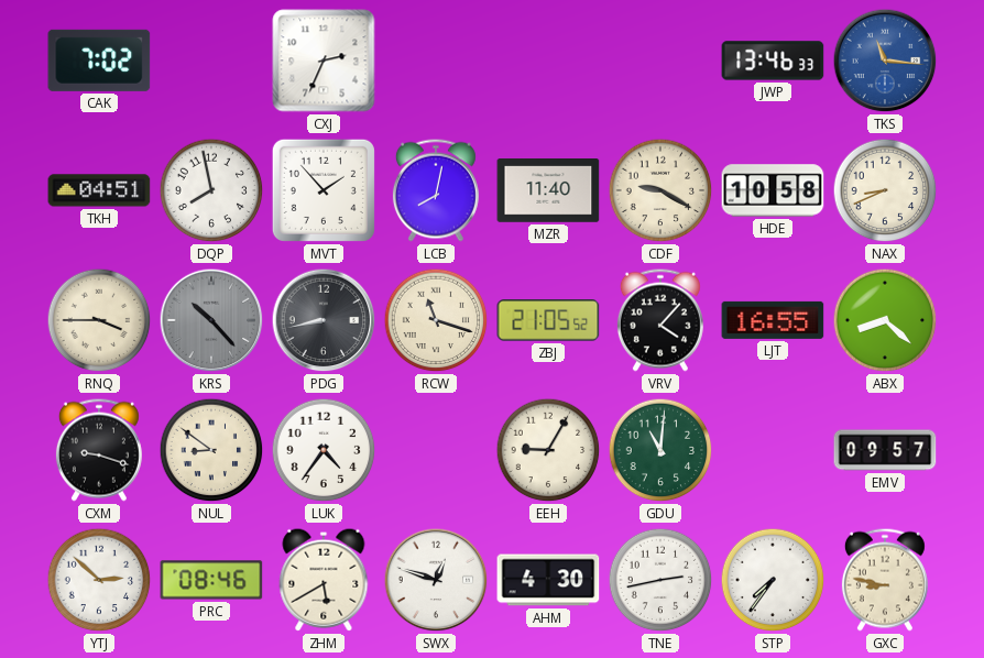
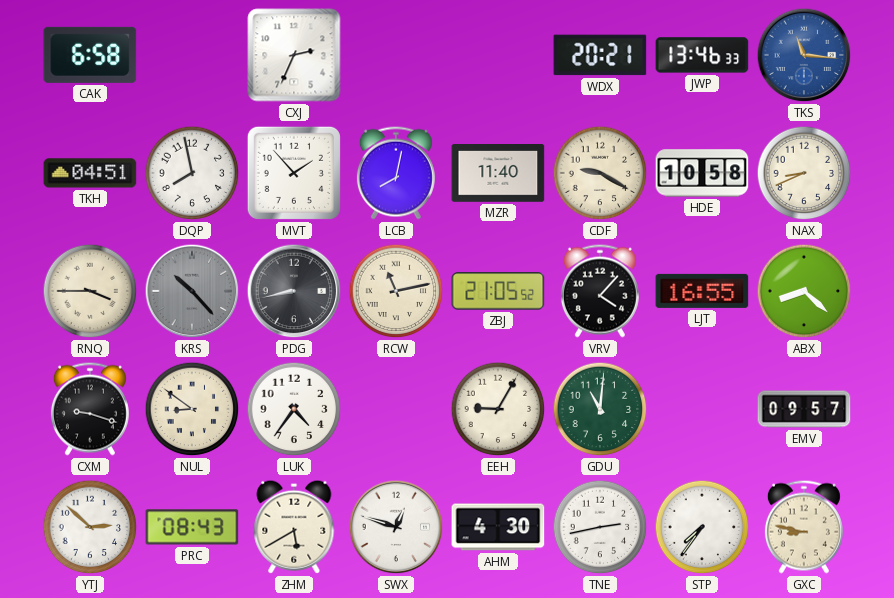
CAK: 7:02 -> 6:58 (90, 55)
WDX: none -> 20:21 (600, 55)
RCW: 11:18 -> 11:13 (396, 291)
PRC: 08:46 -> 08:43 (192, 527)
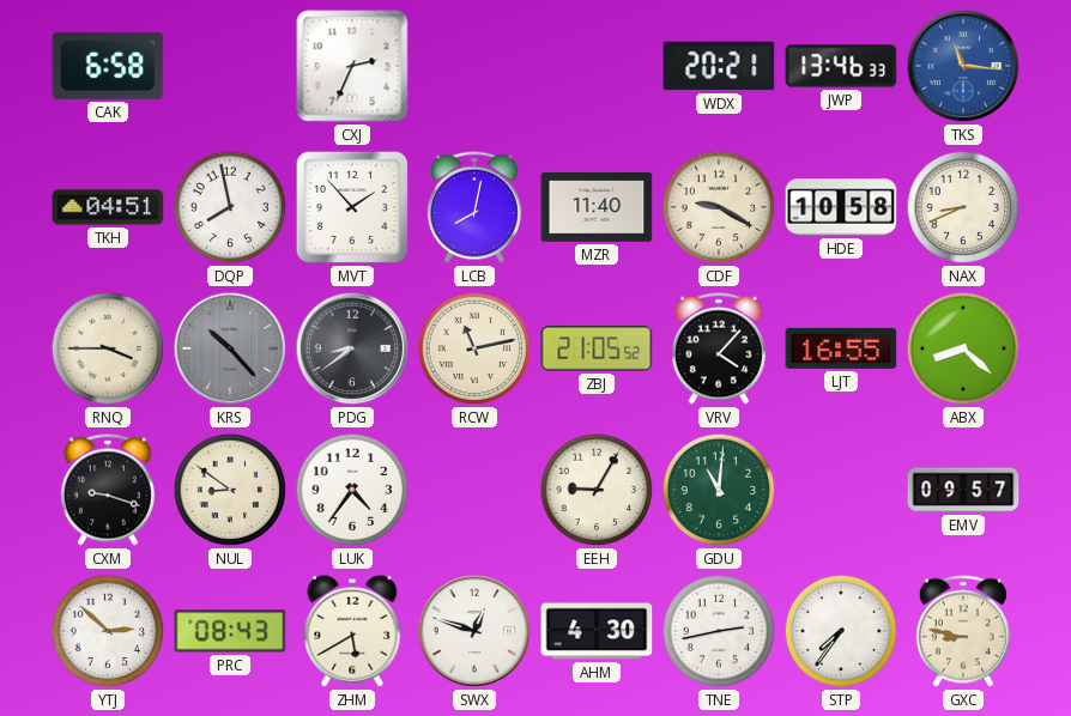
PDG: 8:43 -> 8:39 (352, 348)
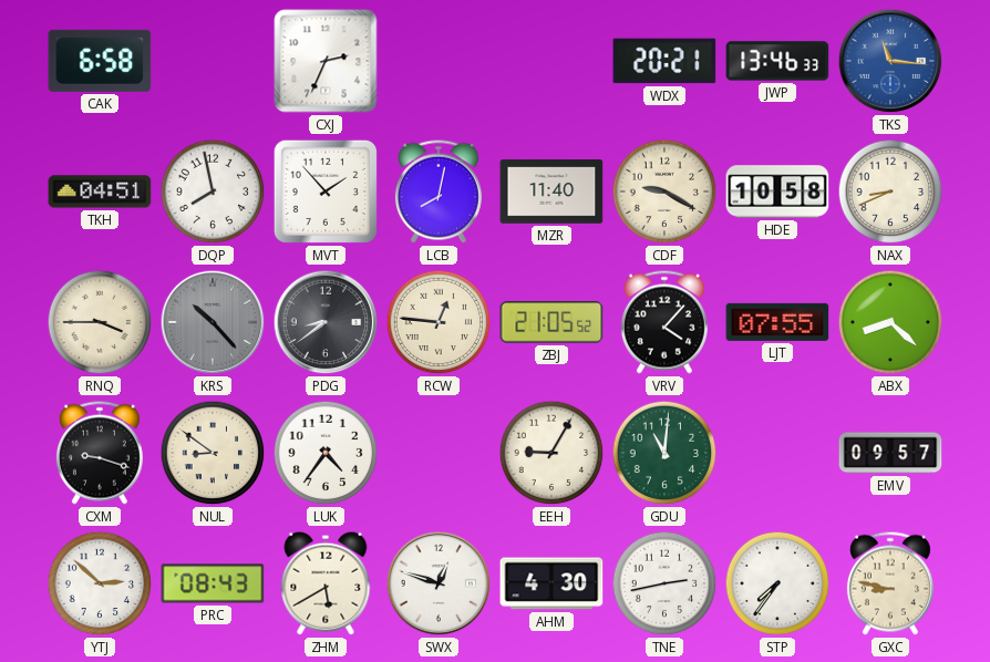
RCW: 11:13 -> 12:46 (439, 322)
LJT: 16:55 -> 07:55 (777, 322)
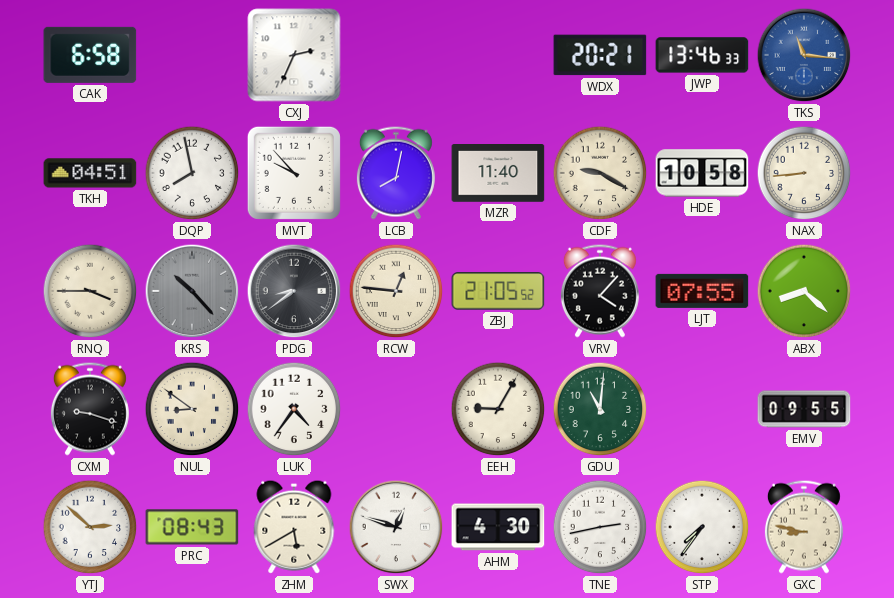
MVT: 1:53 -> 9:53 (294, 173)
NAX: 8:41 -> 8:44 (804, 173)
EMV: 09:57 -> 09:55 (804, 409)
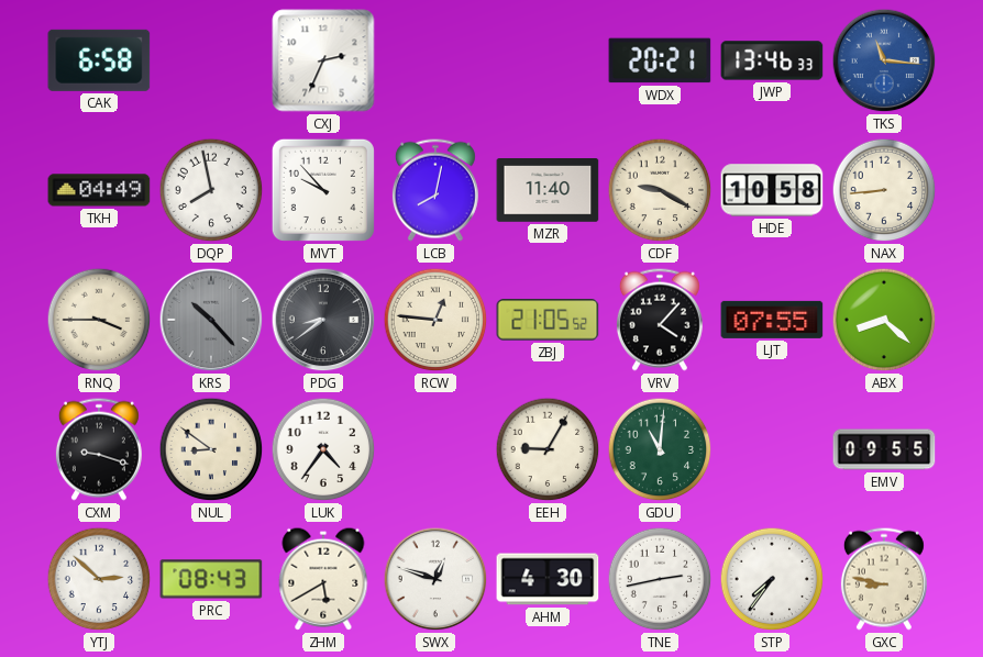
TKH: 04:51 -> 04:49 (99, 190)
